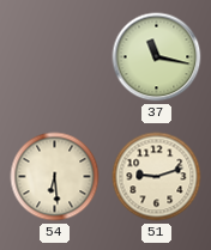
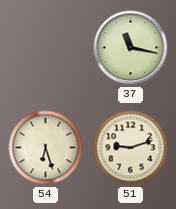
54: 6:29 -> 6:27 (46, 148)
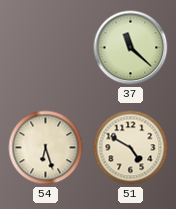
37: 11:17 -> 11:22 (131, 48)
51: 9:12 -> 4:50 (131, 148)
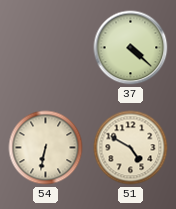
37: 11:22 -> 4:22 (131, 48)
54: 6:27 -> 6:32 (46, 148)
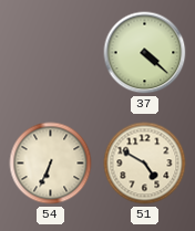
54: 6:32 -> 6:34 (51, 164)
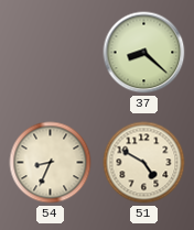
37: 4:22 -> 8:22 (144, 53)
54: 6:34 -> 8:34 (51, 163)
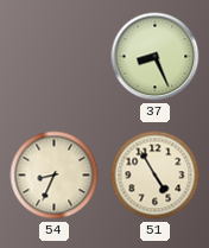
37: 8:22 -> 8:26 (156, 57)
51: 4:50 -> 4:55 (156, 176)
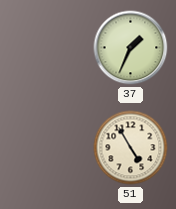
37: 8:26 -> 1:34 (131, 48)
54: 8:34 -> none (55, 176)
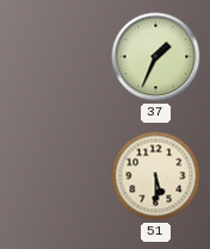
51: 4:55 -> 5:30 (156, 176)
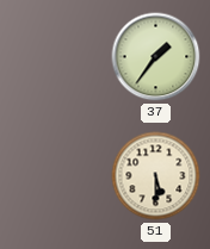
37: 1:34 -> 1:36 (156, 57)
